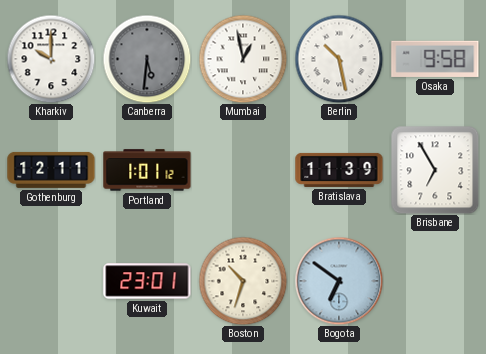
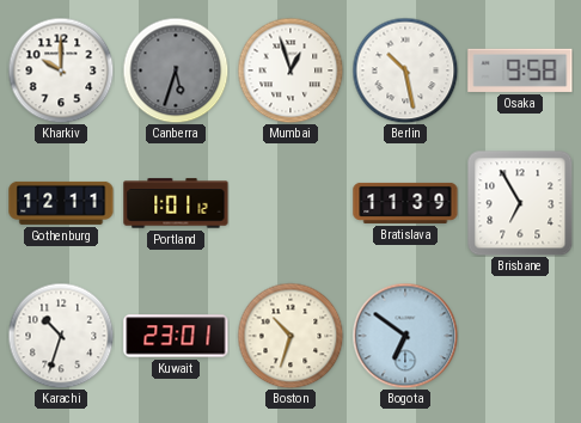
Canberra: 5:31 -> 5:33 (176, 70)
Mumbai: 12:58 -> 12:57 (290, 70)
Karachi: none -> 10:33 (61, 336)
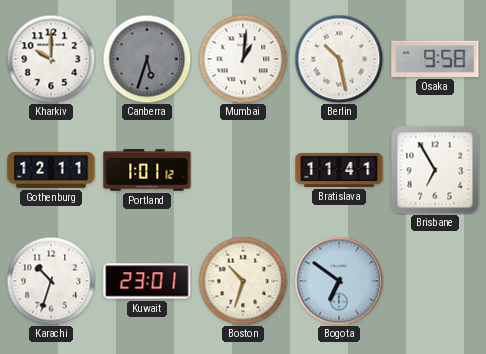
Mumbai: 12:57 -> 1:01 (243, 59)
Bratislava: 11:39 -> 11:41 (339, 170)
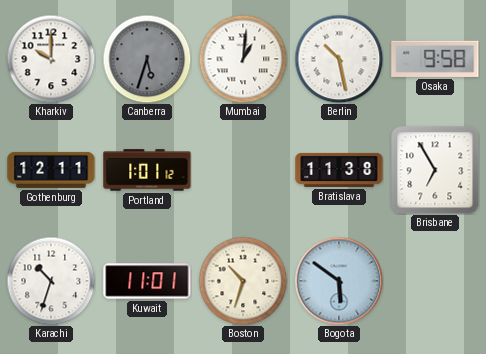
Bratislava: 11:41 -> 11:38 (339, 170)
Kuwait: 23:01 -> 11:01 (147, 281)
Bogota: 6:51 -> 5:51 (339, 281)
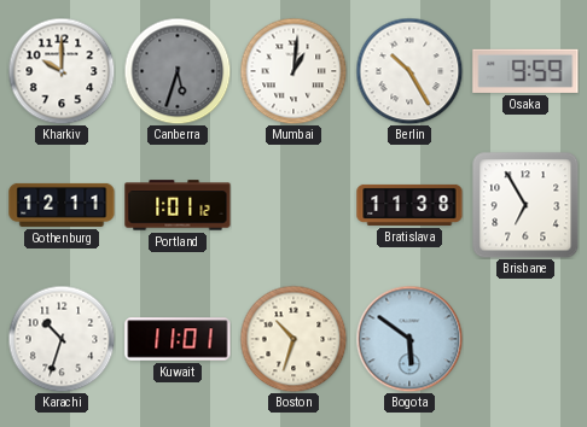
Berlin: 10:28 -> 10:25 (409, 71)
Osaka: 9:58 -> 9:59 (525, 71)
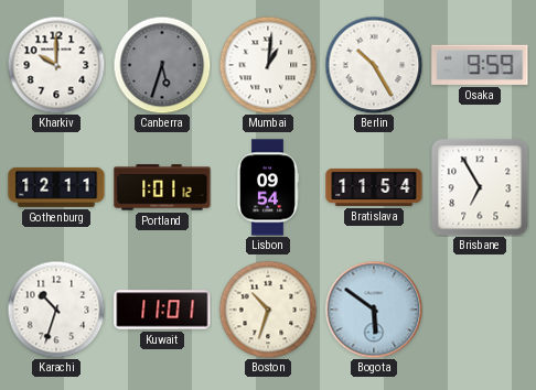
Lisbon: none -> 09:54 (268, 187)
Bratislava: 11:38 -> 11:54 (374, 187)
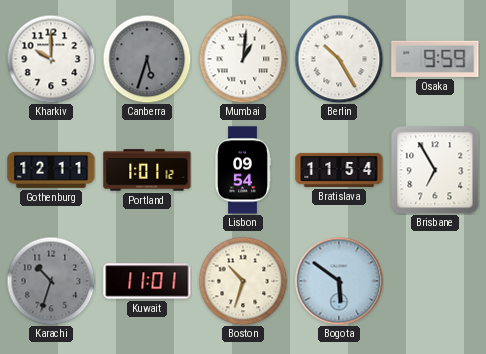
Karachi dial: white -> grey (51, 281)
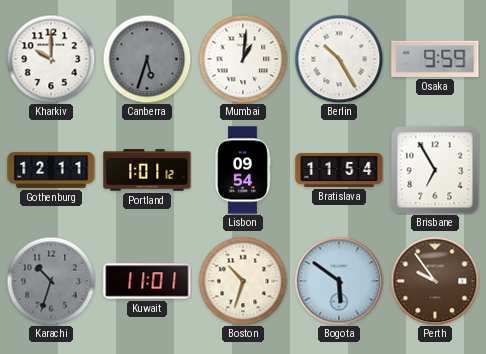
Perth: none -> 9:54 (435, 281)
